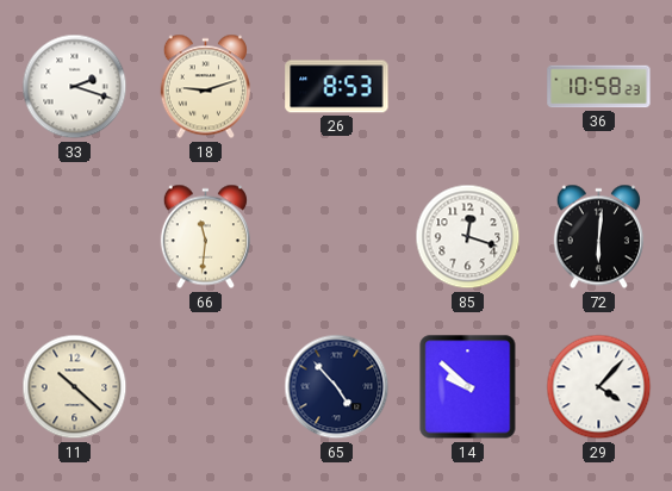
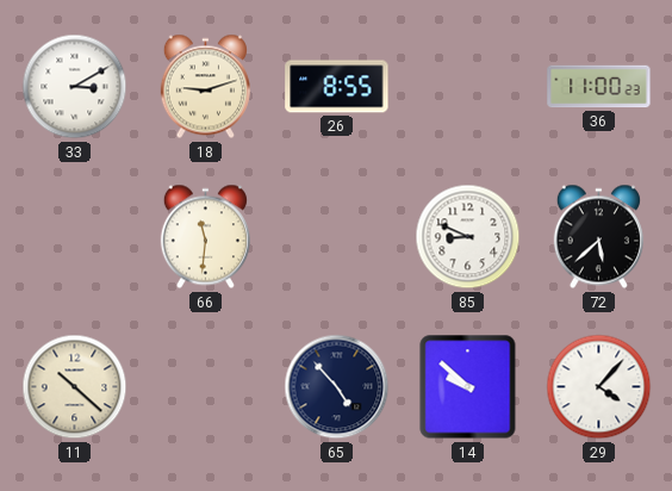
33: 2:18 -> 3:10 (75, 87)
26: 8:53 -> 8:55 (337, 87)
36: 10:58 -> 11:00 (599, 87)
85: 12:18 -> 8:49 (468, 237)
72: 6:01 -> 5:38 (598, 237)
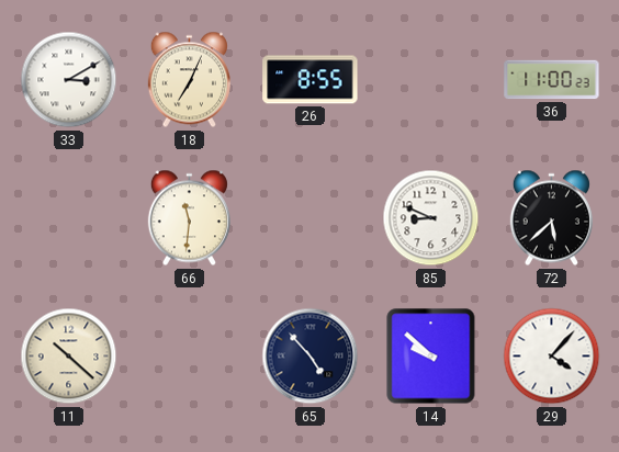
18: 9:12 -> 7:04 (189, 80)
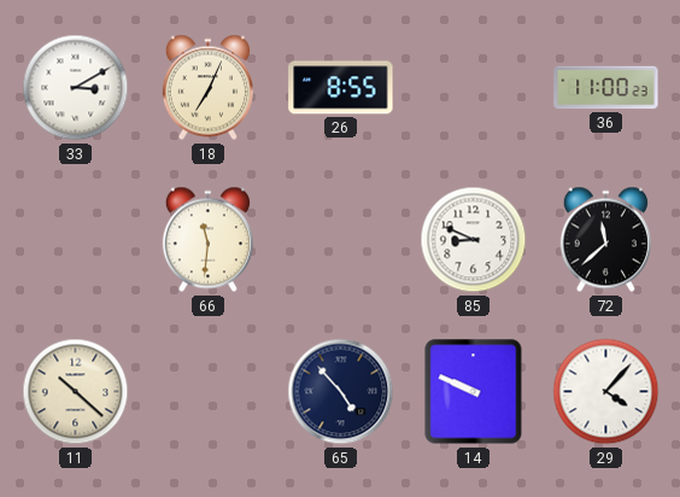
72: 5:38 -> 11:38 (605, 240)
14: 9:52 -> 9:49 (474, 392)
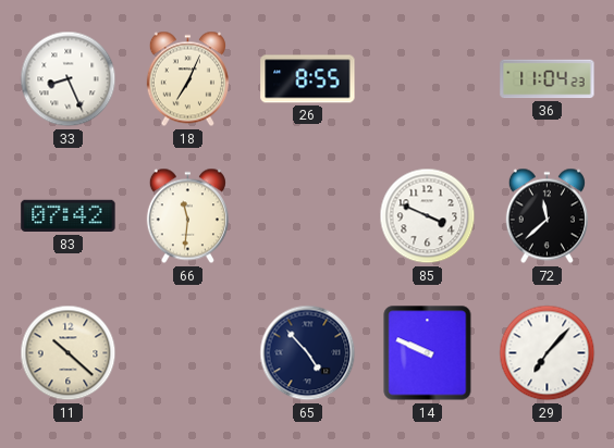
33: 3:10 -> 8:26 (69, 79)
36: 11:00 -> 11:04 (548, 79)
83: none -> 07:42 (69, 216)
85: 8:49 -> 3:49 (428, 216)
29: 4:07 -> 7:07 (548, 353)
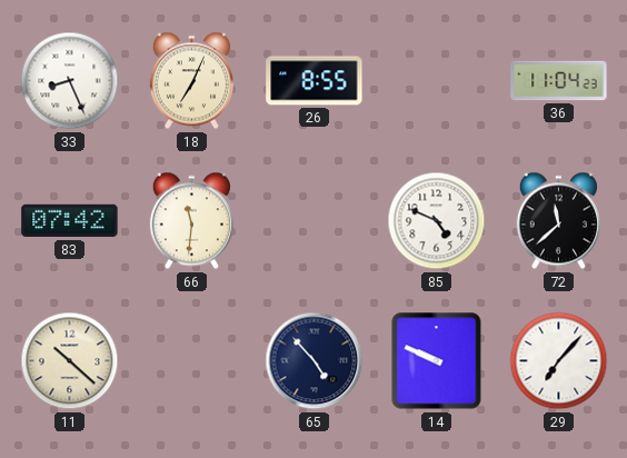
85: 3:49 -> 4:49 (437, 221)
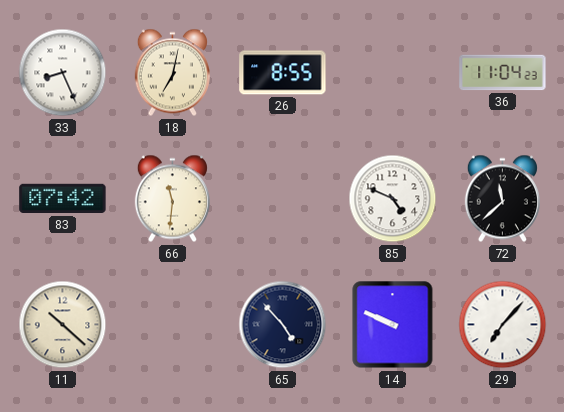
18: 7:04 -> 7:02 (172, 73)
